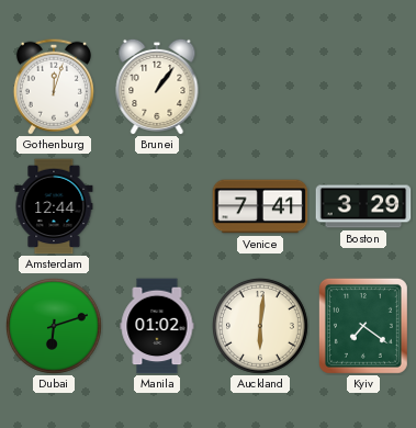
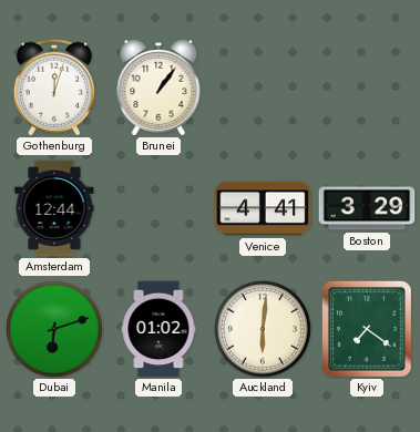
Venice: 7:41 -> 4:41 (263, 208)
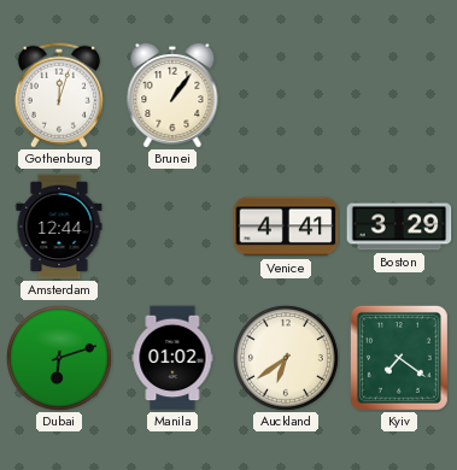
Auckland: 6:01 -> 6:39 (287, 359)
